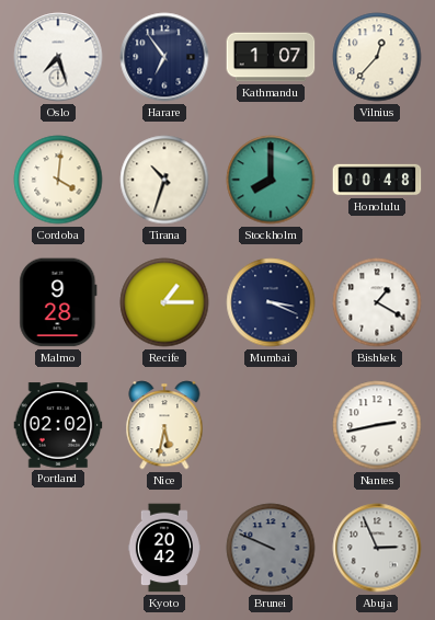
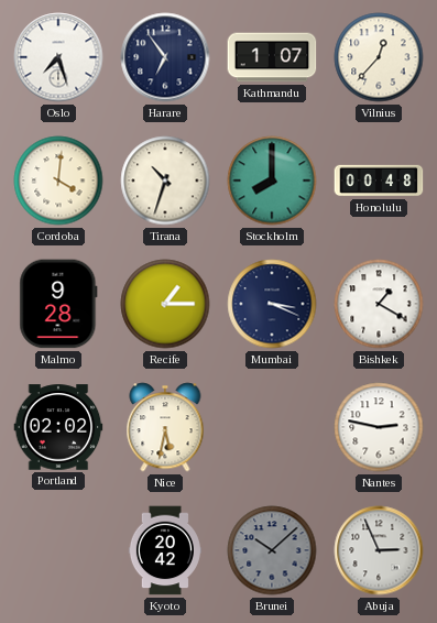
Nantes: 2:43 -> 2:47 (379, 427)
Brunei: 9:49 -> 10:08 (272, 550)
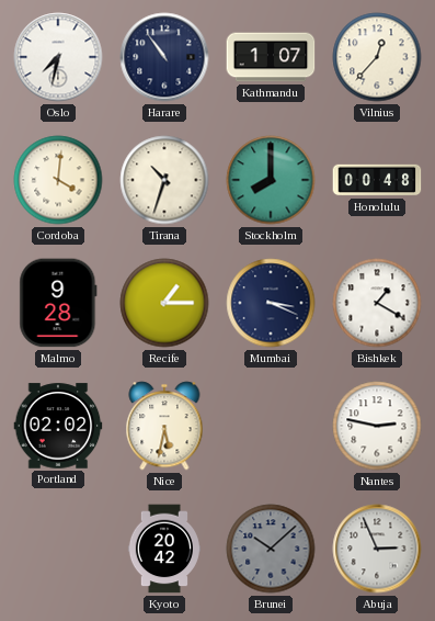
Oslo: 7:27 -> 7:32 (58, 57)
Harare: 6:54 -> 10:54 (164, 57)
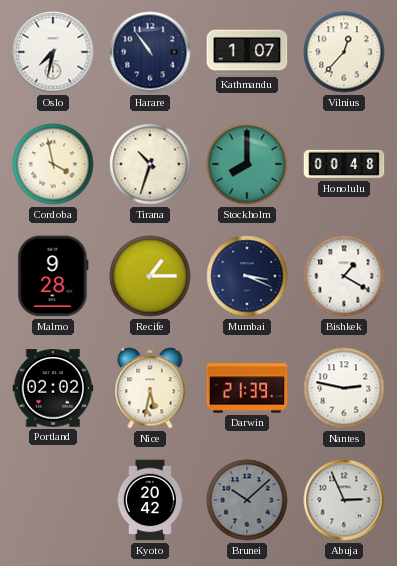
Cordoba: 4:01 -> 3:58 (53, 164)
Darwin: none -> 21:39 (247, 388)
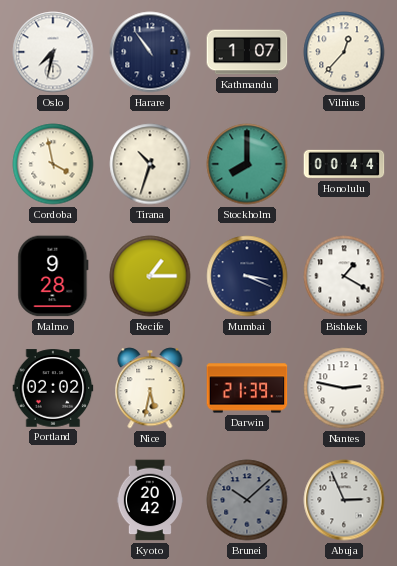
Honolulu: 00:48 -> 00:44 (344, 164)
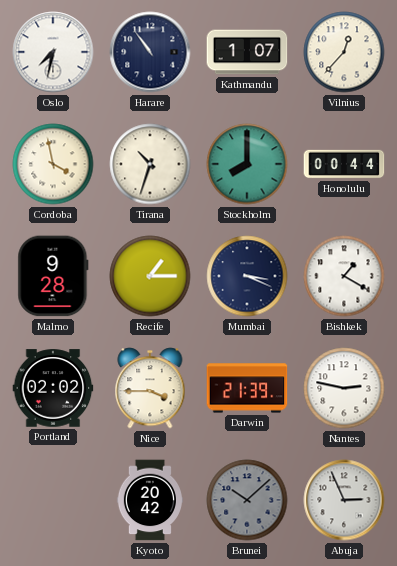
Nice: 5:32 -> 3:45 (150, 388)
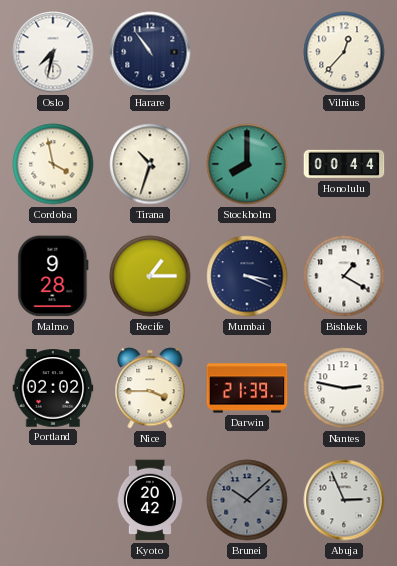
Kathmandu: 1:07 -> none (247, 52)
